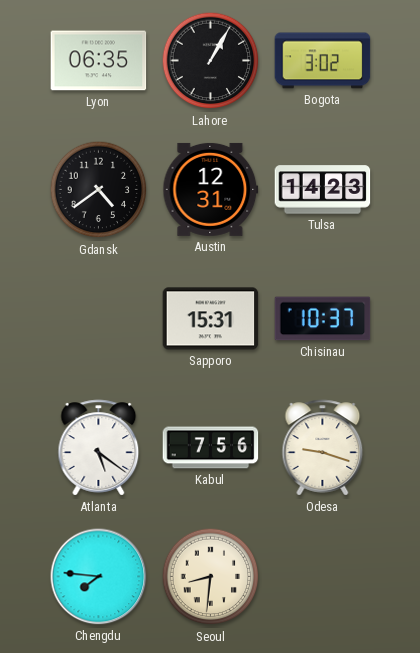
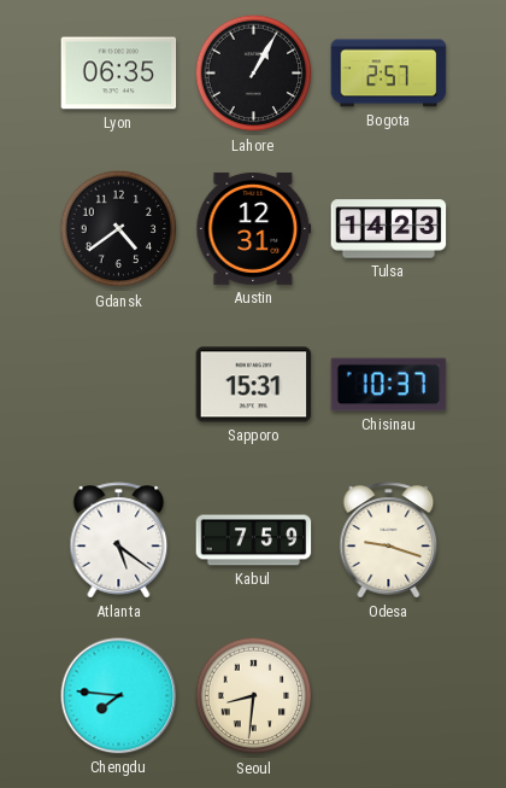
Bogota: 3:02 -> 2:57 (389, 74)
Kabul: 7:56 -> 7:59 (254, 541)
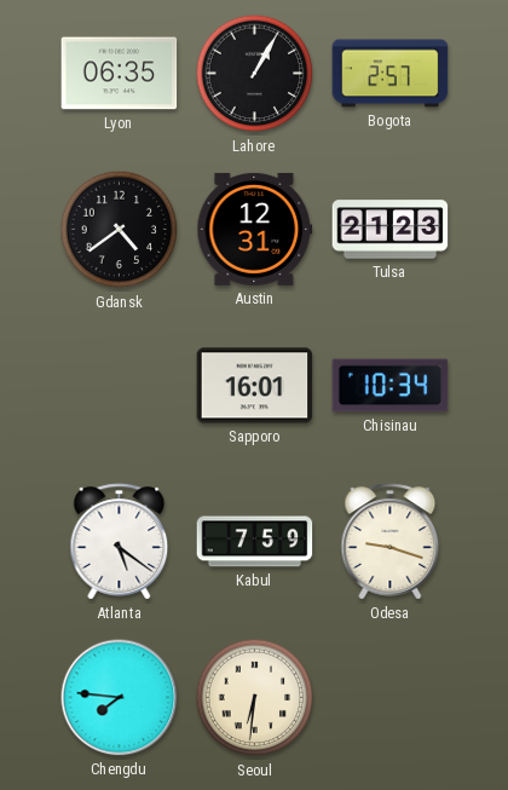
Tulsa: 14:23 -> 21:23 (391, 230)
Sapporo: 15:31 -> 16:01 (255, 386)
Chisinau: 10:37 -> 10:34 (391, 386)
Seoul: 8:31 -> 6:31 (255, 698)
